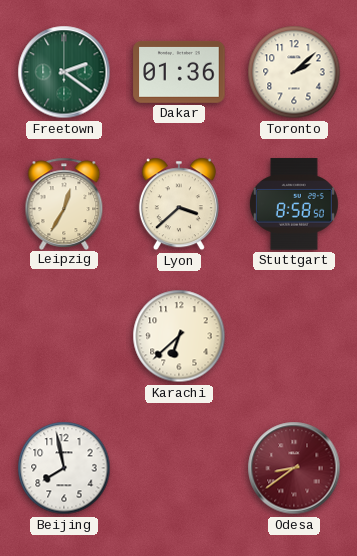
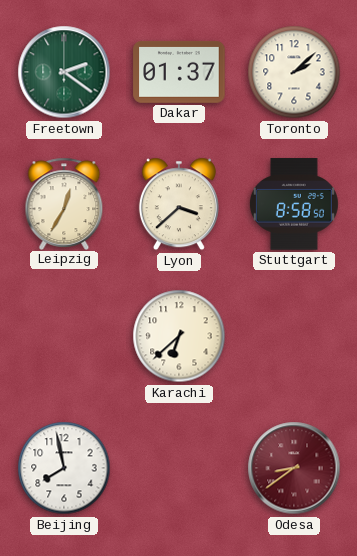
Dakar: 01:36 -> 01:37 (179, 72)
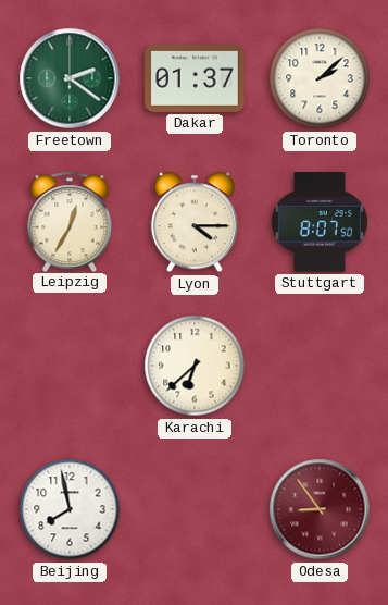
Lyon: 3:38 -> 4:15 (195, 222)
Stuttgart: 8:58 -> 8:07 (320, 222)
Odesa: 8:39 -> 8:54 (320, 509)
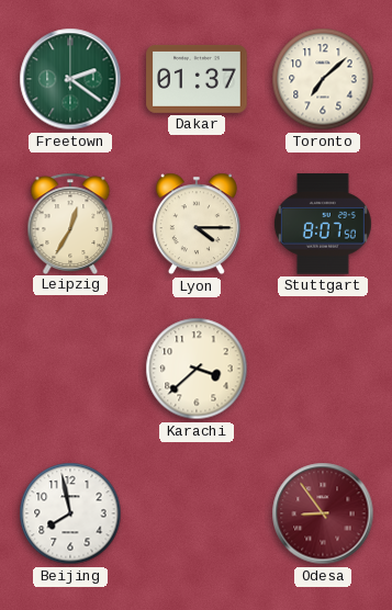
Toronto: 2:08 -> 7:08 (323, 79)
Karachi: 6:38 -> 3:38 (197, 369)
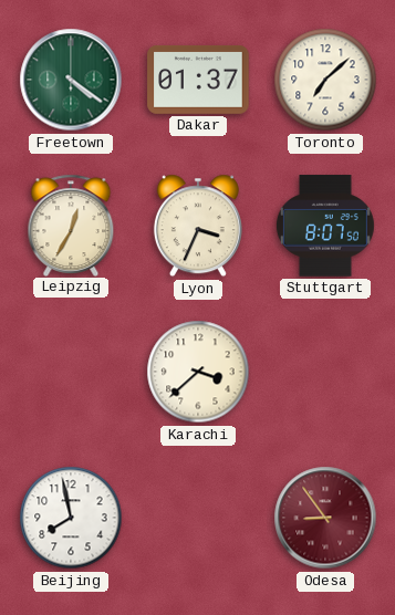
Freetown: 2:21 -> 4:21 (71, 80)
Lyon: 4:15 -> 3:34 (198, 226)
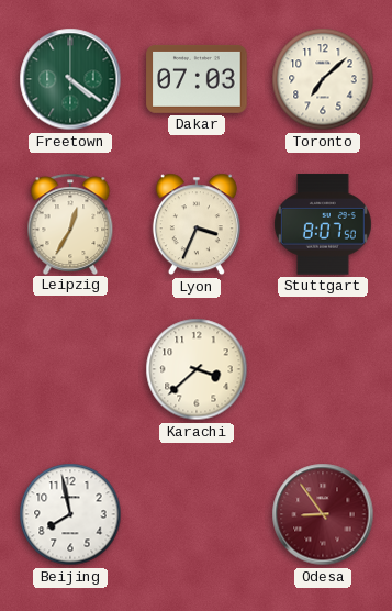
Dakar: 01:37 -> 07:03 (197, 79)
